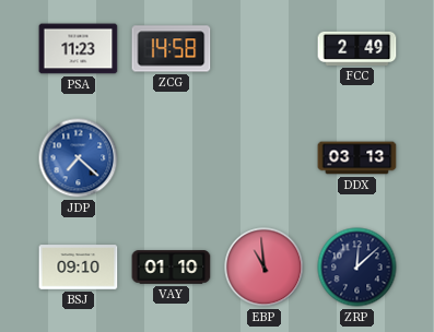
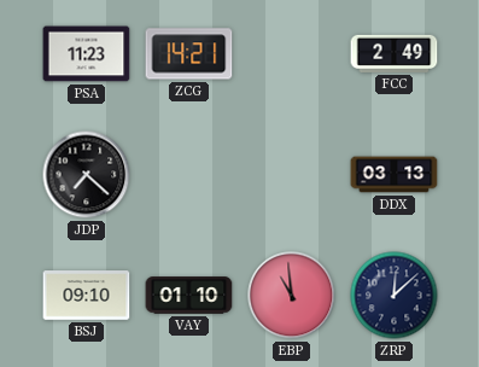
ZCG: 14:58 -> 14:21 (189, 54)
JDP dial: blue -> black (87, 175)
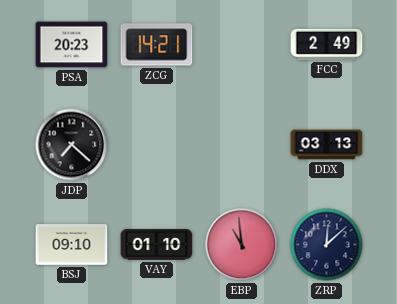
PSA: 11:23 -> 20:23 (72, 45)
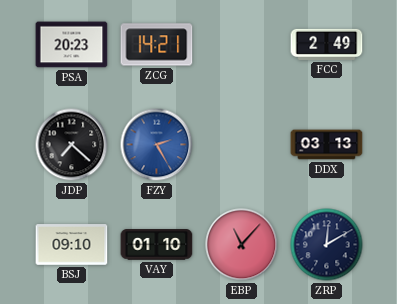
FZY: none -> 2:25 (157, 145)
EBP: 10:59 -> 11:07 (242, 245)
ZRP: 12:08 -> 12:10 (327, 245)
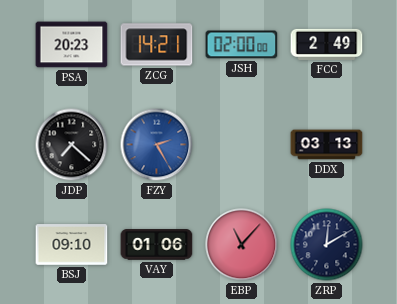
JSH: none -> 02:00 (242, 45)
VAY: 01:10 -> 01:06 (157, 245)
